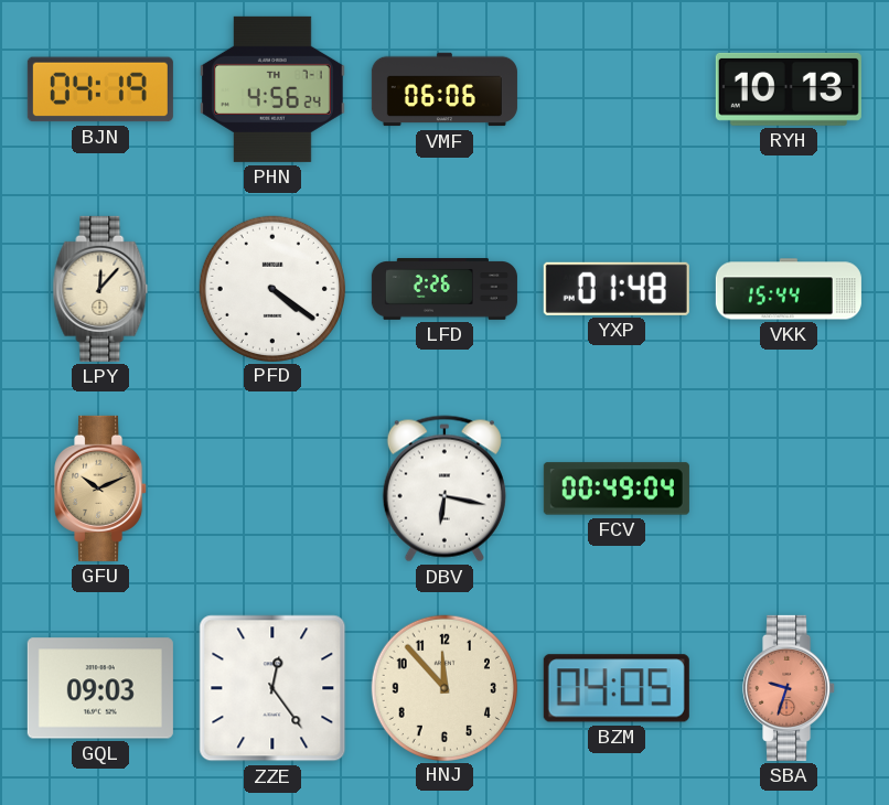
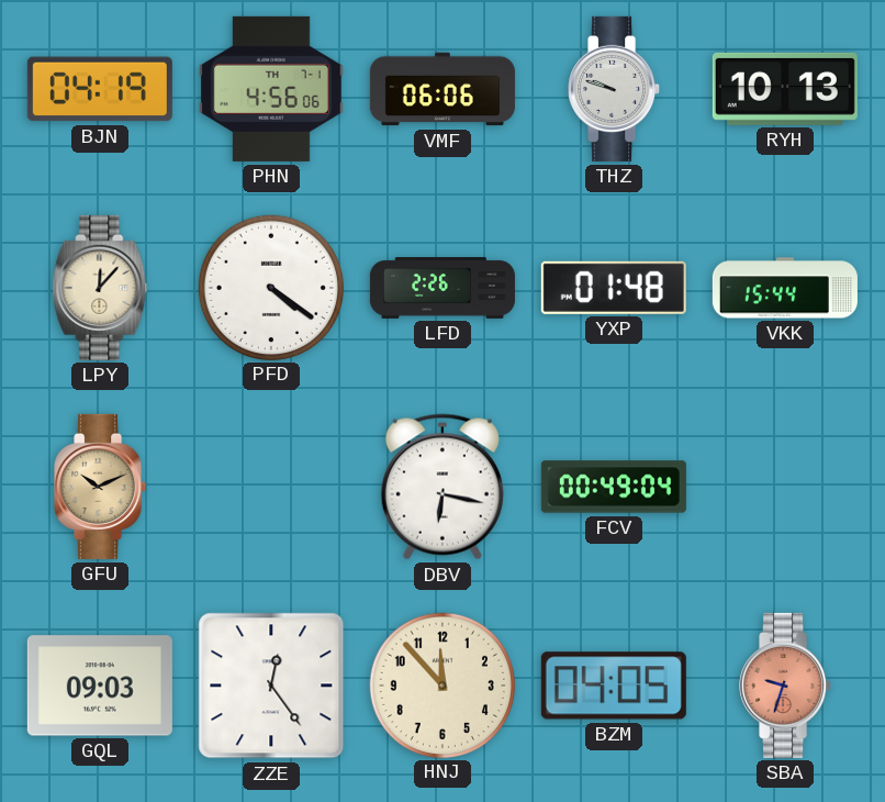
PHN: 4:56:24 -> 4:56:06 (271, 89)
THZ: none -> 9:48 (615, 89)
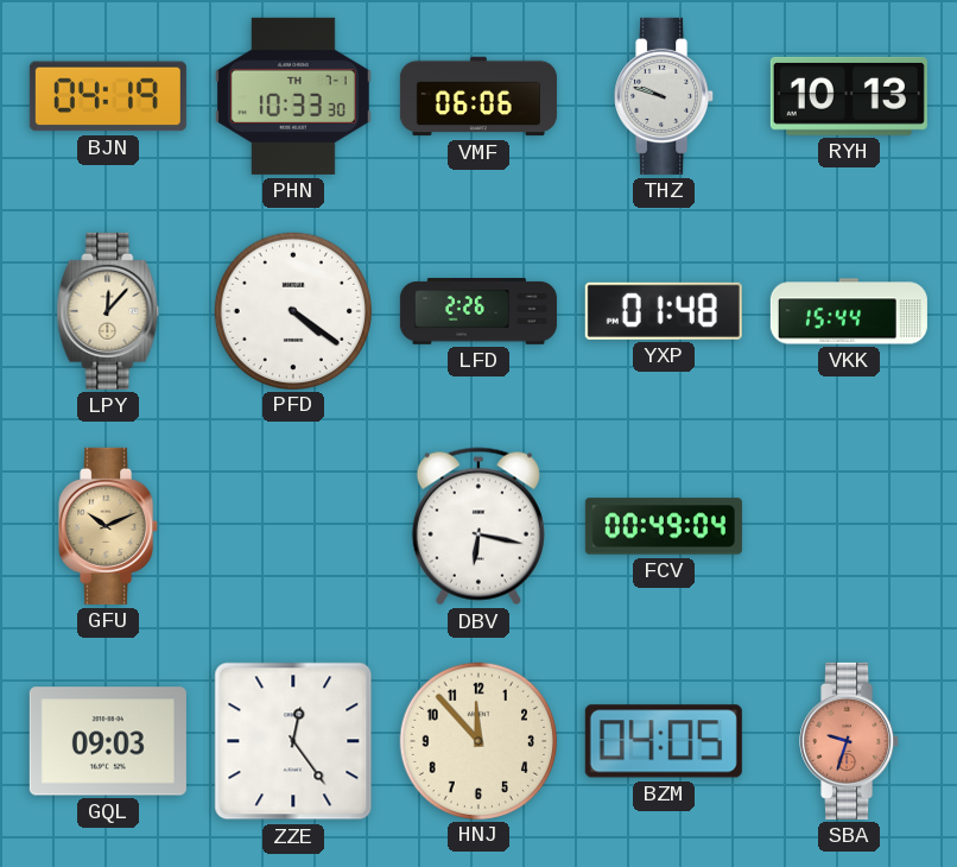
PHN: 4:56 -> 10:33 (293, 96)
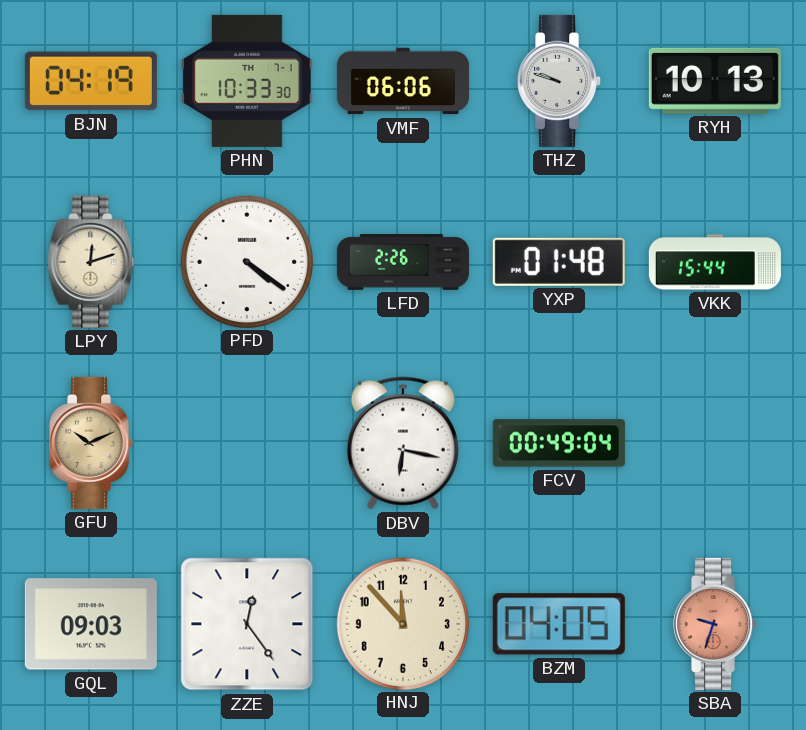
LPY: 12:07 -> 12:12 (91, 262)
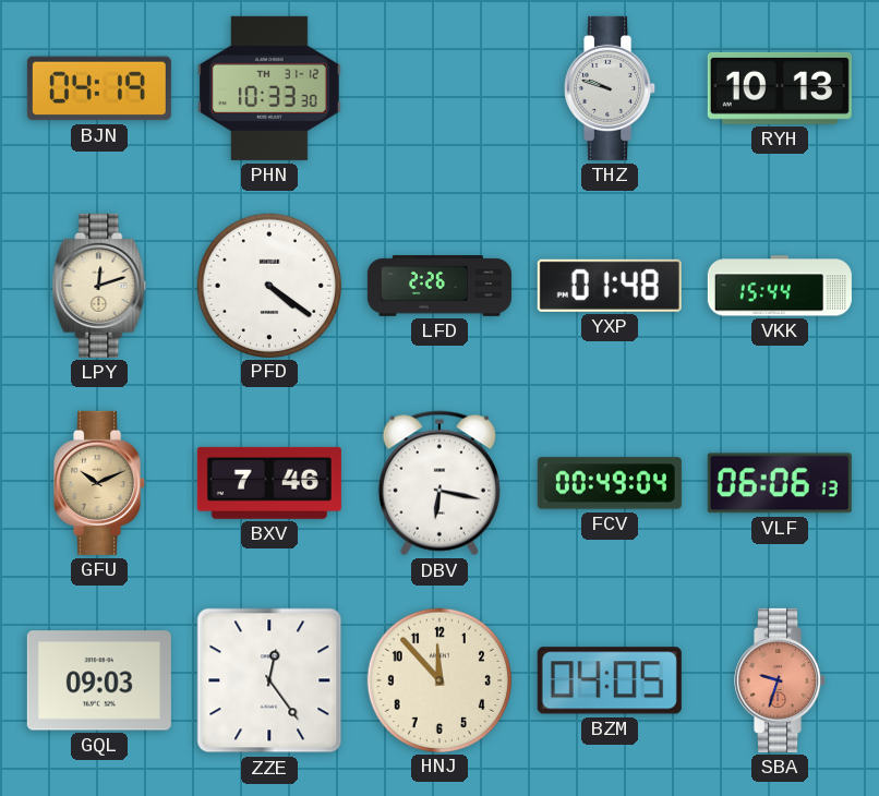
PHN date: TH 7-1 -> TH 31-12 (269, 88)
VMF: 06:06 -> none (403, 81)
BXV: none -> 7:46 (269, 483)
VLF: none -> 06:06 (780, 483)
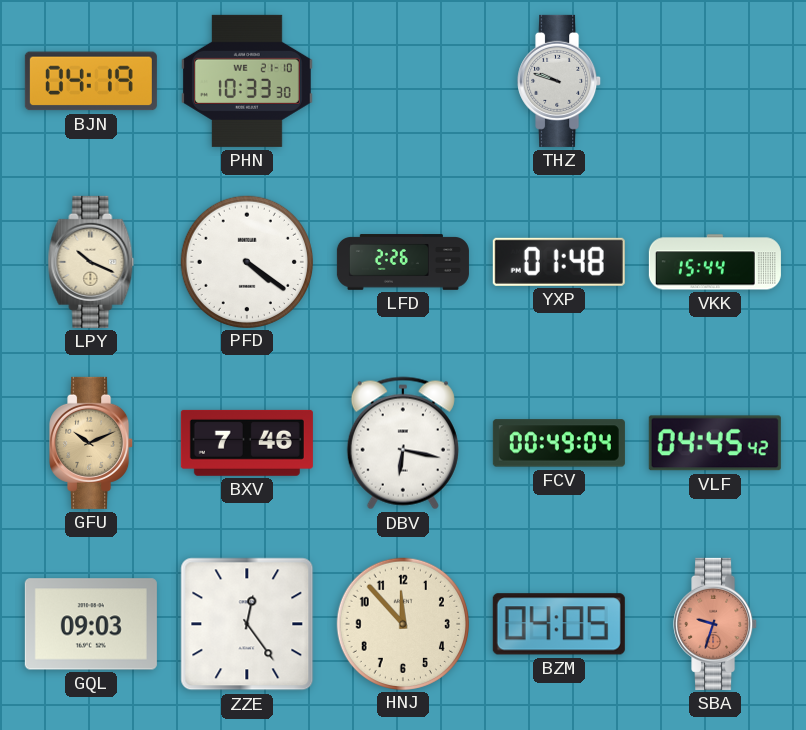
PHN date: TH 31-12 -> WE 21-10 (247, 81)
RYH: 10:13 -> none (780, 88)
LPY: 12:12 -> 10:19 (91, 262)
VLF: 06:06 -> 04:45 (715, 443)
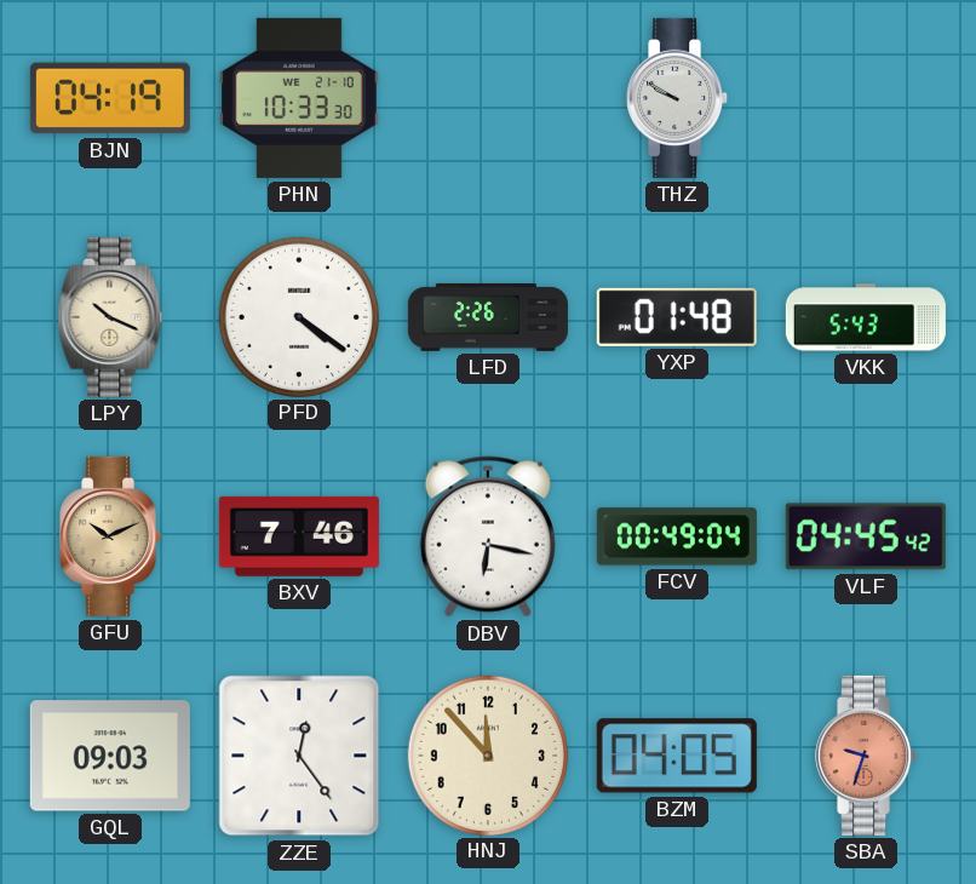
THZ: 9:48 -> 9:50 (678, 98)
VKK: 15:44 -> 5:43 (866, 317)
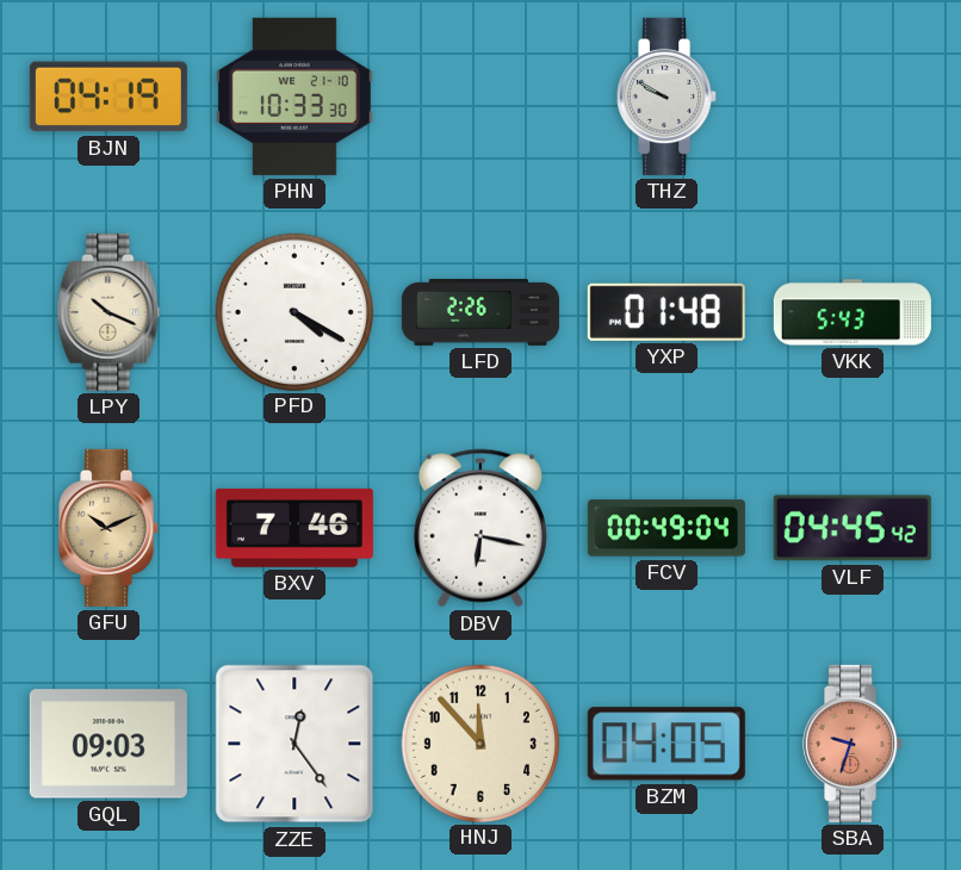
PFD: 4:21 -> 4:20 (293, 311)
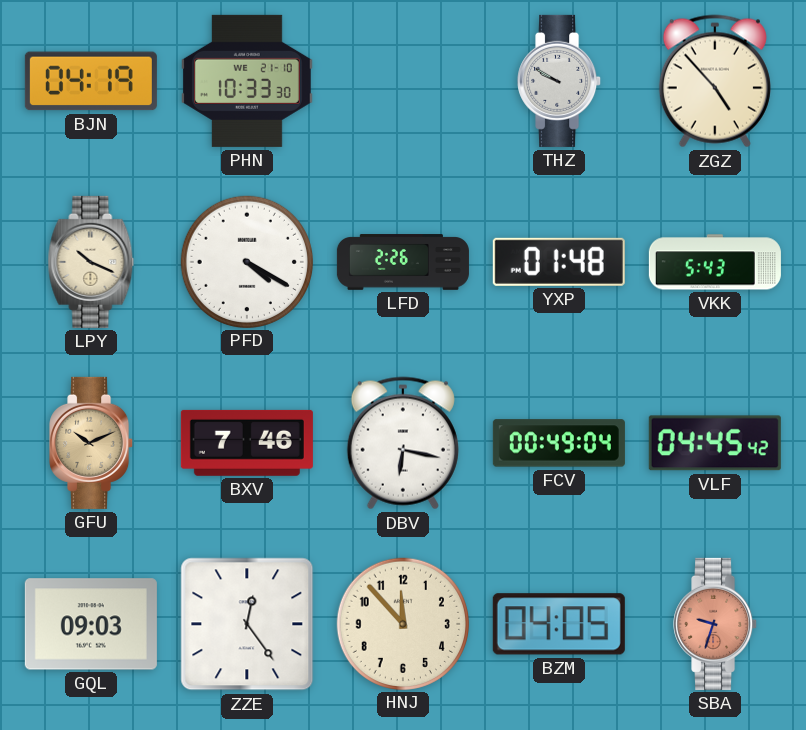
ZGZ: none -> 4:53 (715, 81)
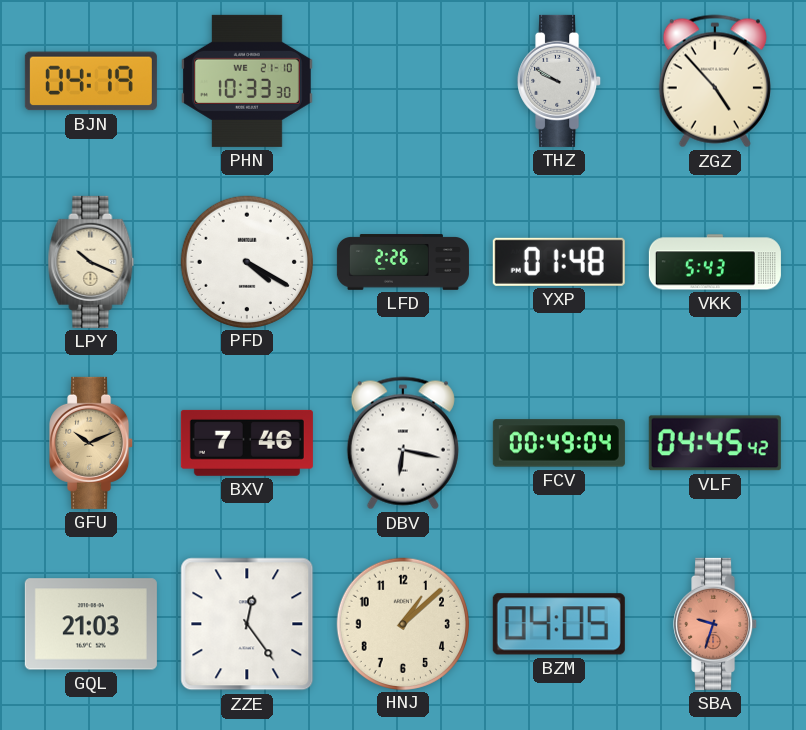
GQL: 09:03 -> 21:03 (91, 624)
HNJ: 11:53 -> 1:08 (402, 623)
